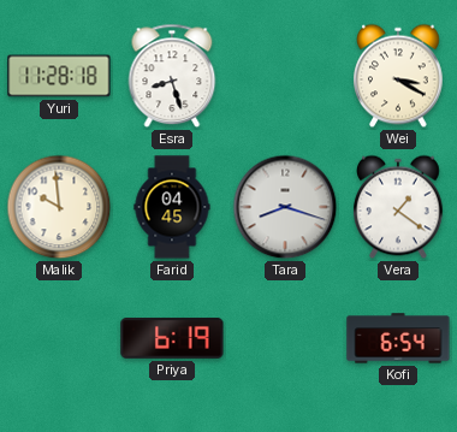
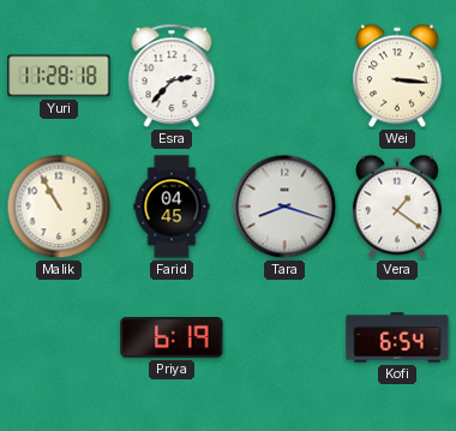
Esra: 8:27 -> 2:37 (172, 76)
Wei: 3:20 -> 3:16 (398, 76)
Malik: 9:59 -> 10:55 (59, 206)
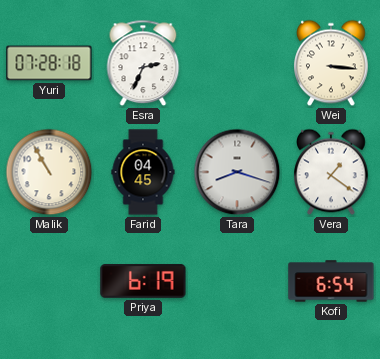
Yuri: 11:28 -> 07:28 (49, 63)
Esra: 2:37 -> 2:34 (143, 63)
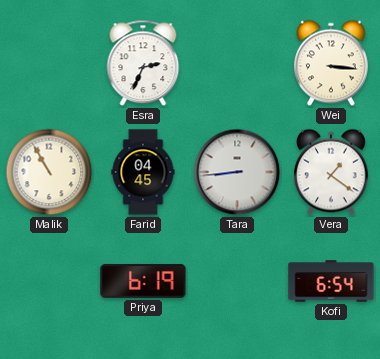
Yuri: 07:28 -> none (49, 63)
Tara: 8:18 -> 8:44 (237, 172)
